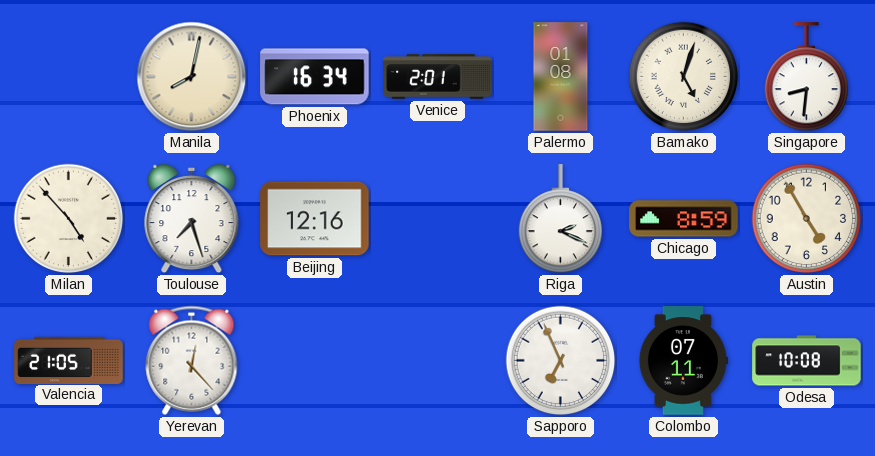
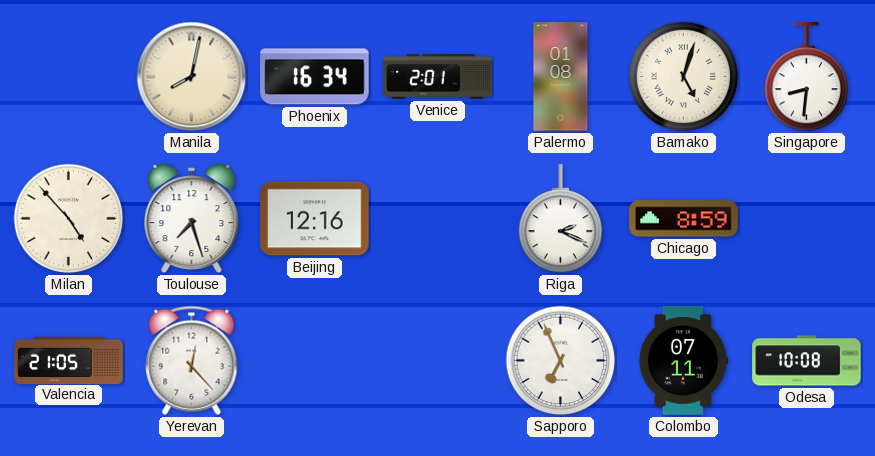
Austin: 4:55 -> none (807, 219)
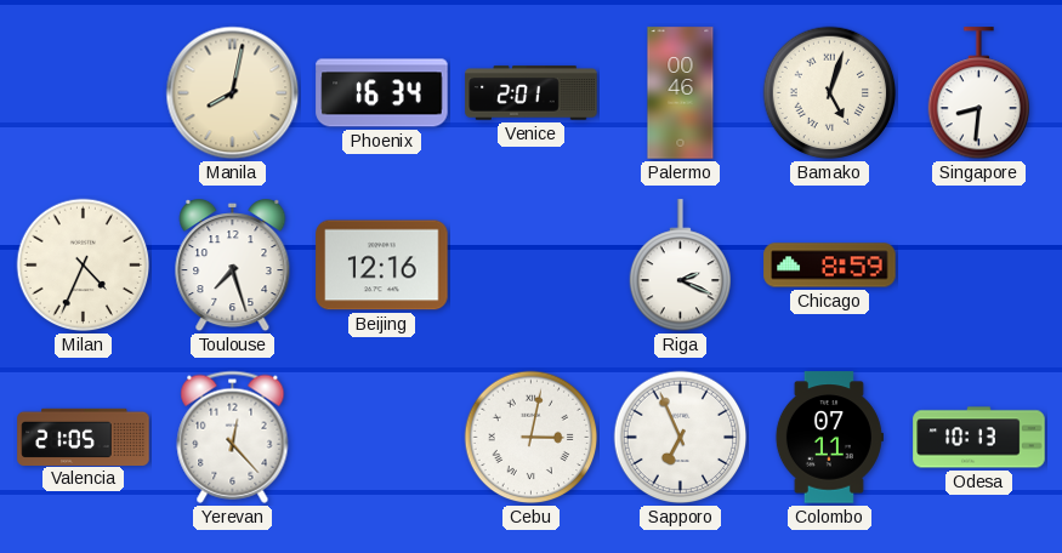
Palermo: 01:08 -> 00:46 (681, 93)
Milan: 4:53 -> 4:34 (84, 266)
Cebu: none -> 3:02 (532, 438)
Odesa: 10:08 -> 10:13 (979, 438)
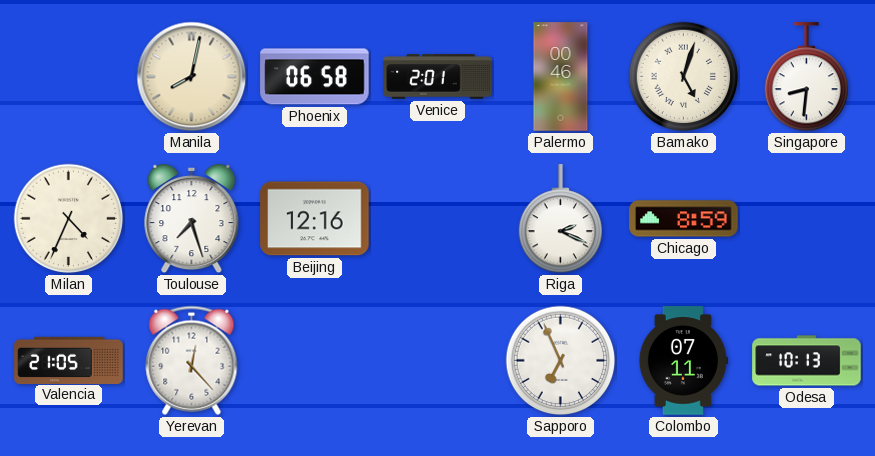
Phoenix: 16:34 -> 06:58 (315, 77)
Cebu: 3:02 -> none (532, 438)
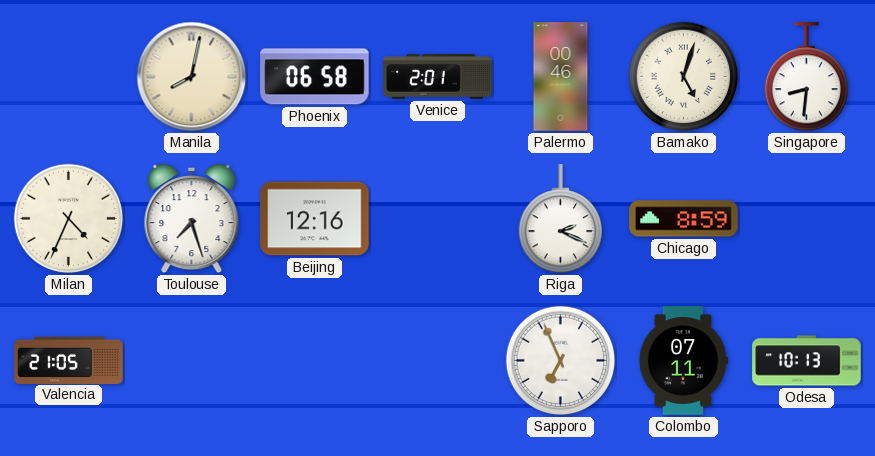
Yerevan: 12:23 -> none (192, 360)
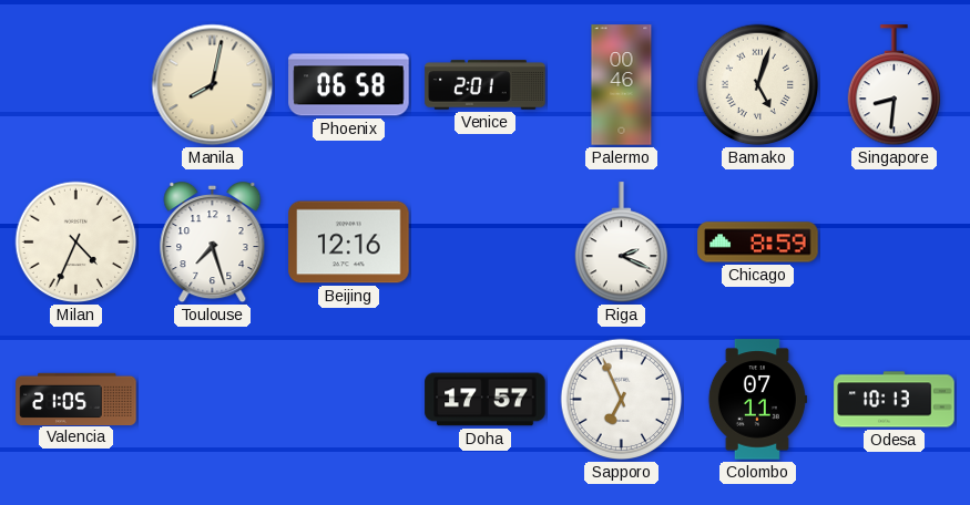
Doha: none -> 17:57 (486, 400)
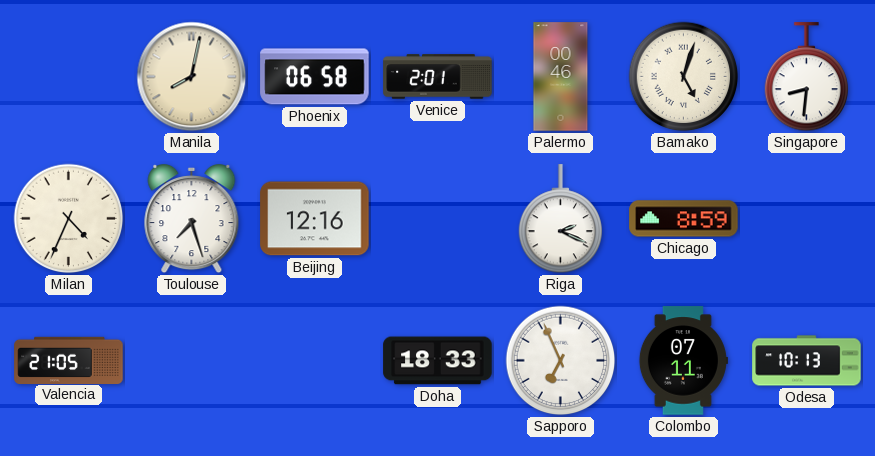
Doha: 17:57 -> 18:33 (438, 361)
